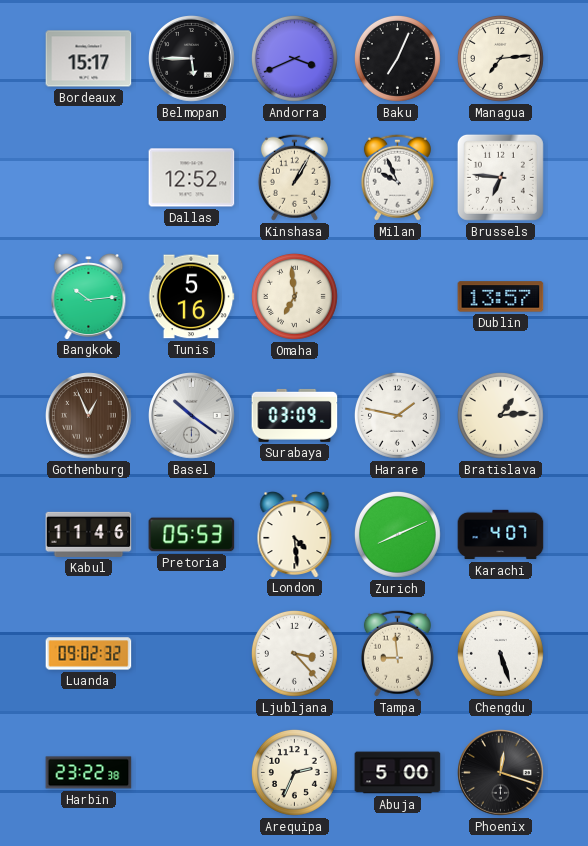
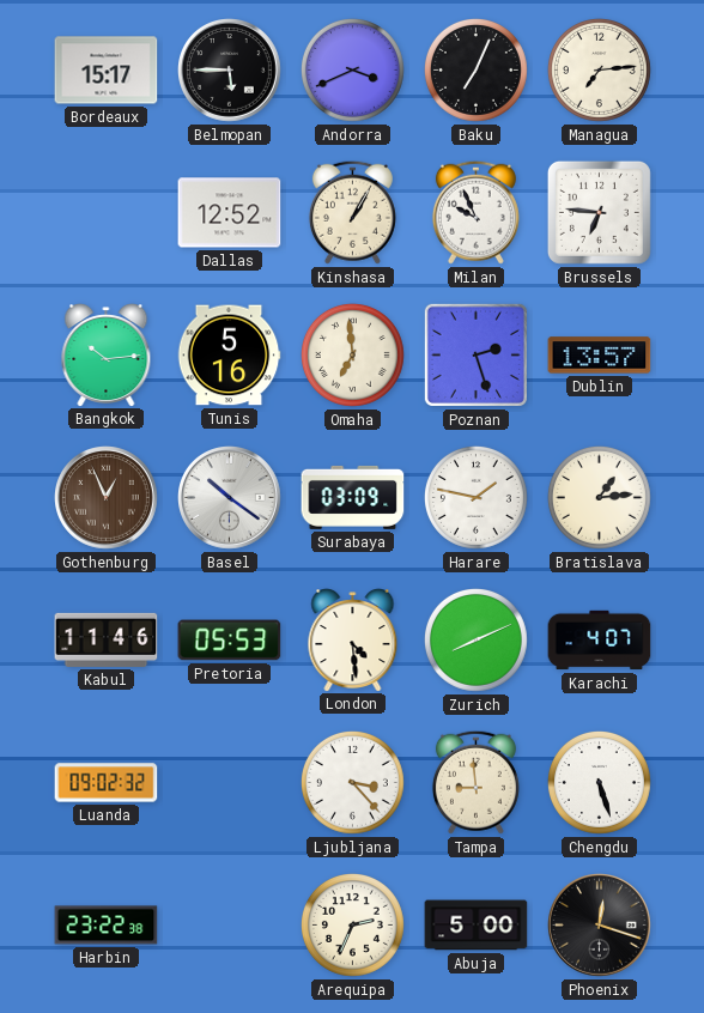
Poznan: none -> 2:27 (475, 354)
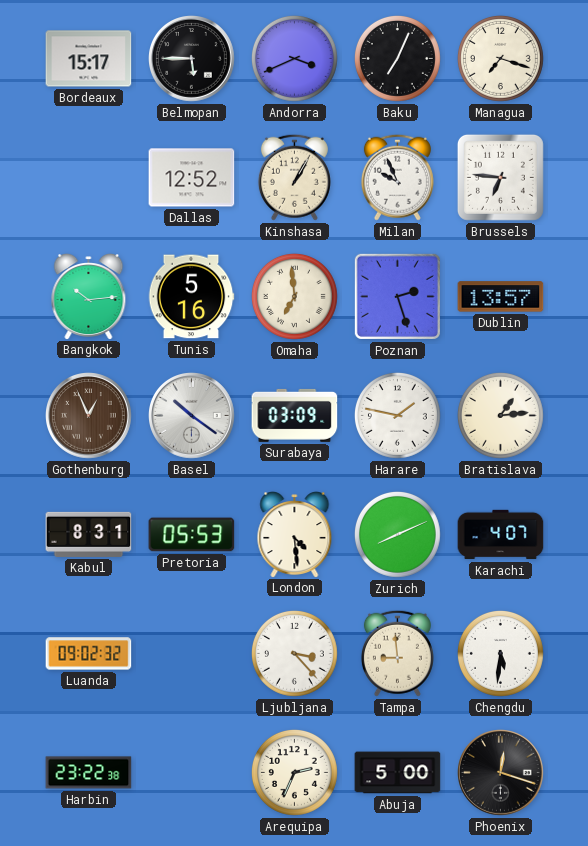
Managua: 7:14 -> 7:18 (500, 58)
Kabul: 11:46 -> 8:31 (89, 534)
Chengdu: 5:27 -> 5:31 (500, 653)
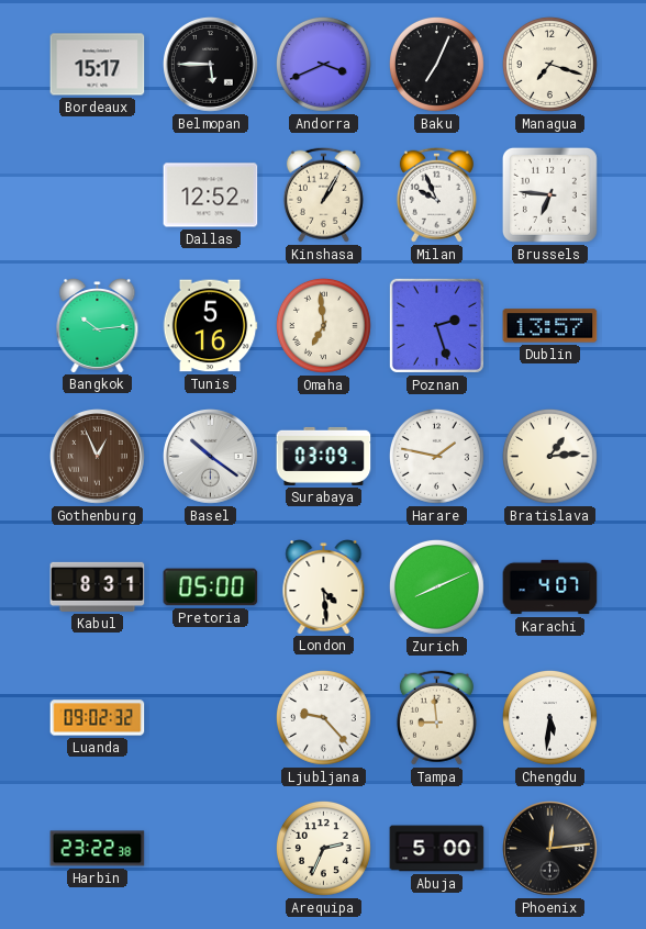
Pretoria: 05:53 -> 05:00 (211, 587)
Ljubljana: 3:23 -> 9:23 (323, 717)
Phoenix: 12:18 -> 12:14 (550, 849)
